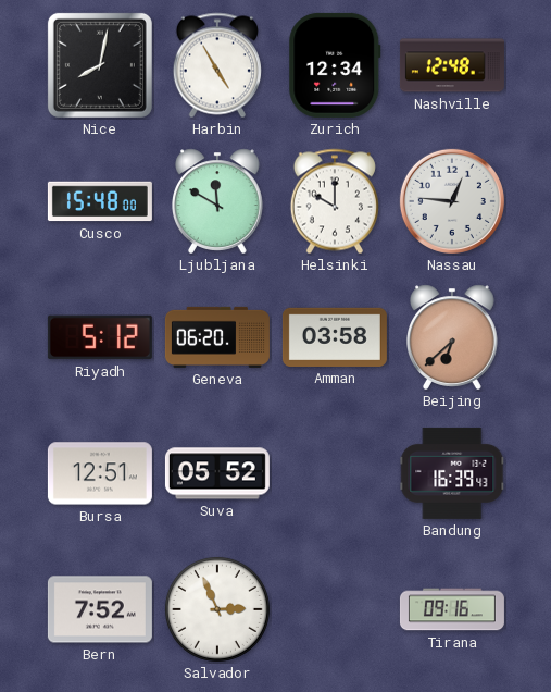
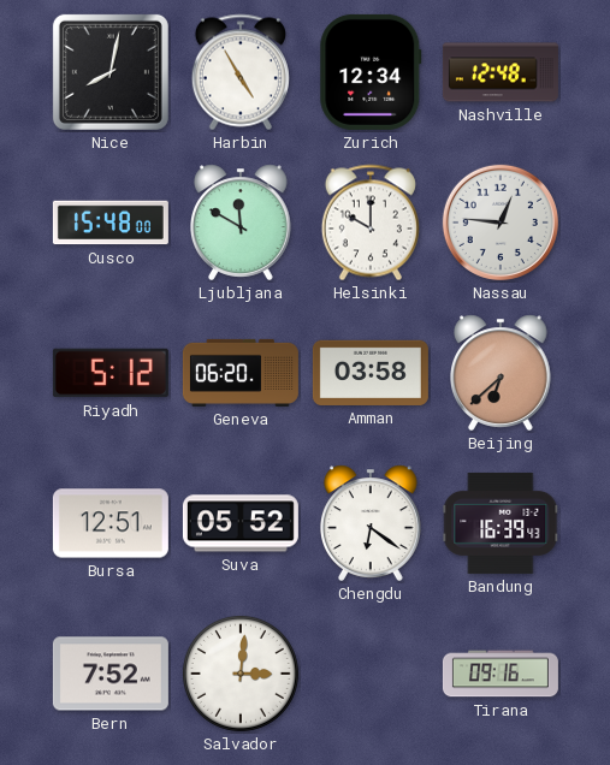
Chengdu: none -> 6:21 (372, 523)
Salvador: 2:56 -> 3:01 (241, 674)
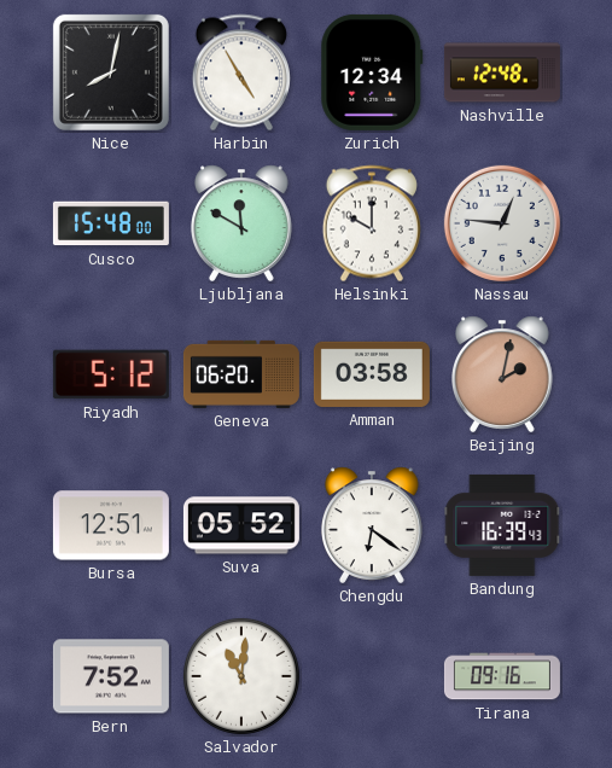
Beijing: 6:38 -> 2:02 (503, 374)
Salvador: 3:01 -> 11:01 (241, 676)
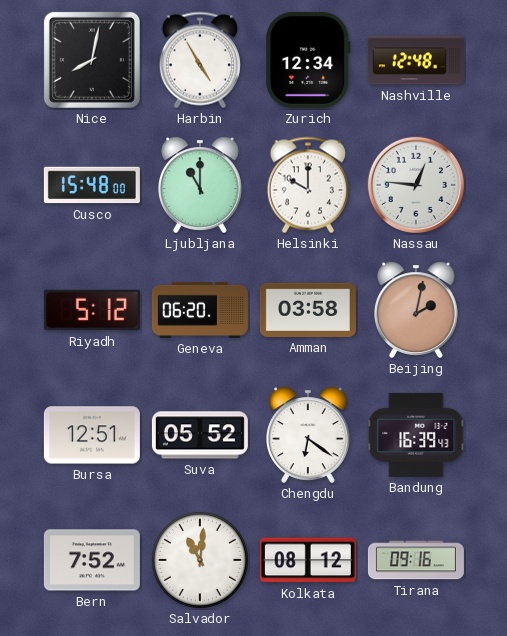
Ljubljana: 11:50 -> 11:00 (201, 185)
Kolkata: none -> 08:12 (308, 560)
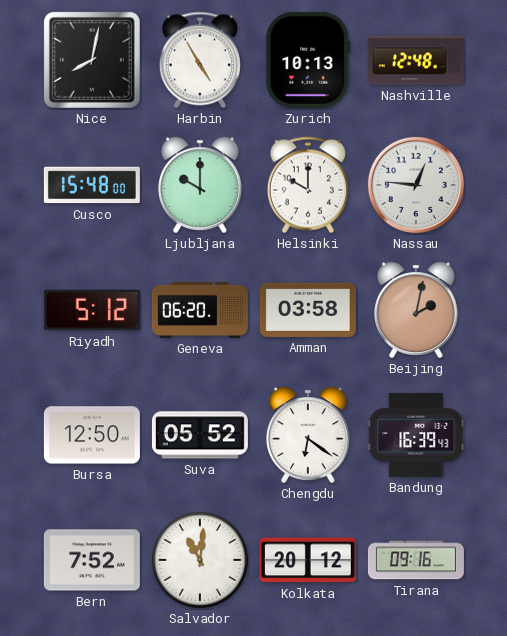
Zurich: 12:34 -> 10:13 (308, 60)
Ljubljana: 11:00 -> 10:00 (201, 185)
Bursa: 12:51 -> 12:50 (92, 435)
Kolkata: 08:12 -> 20:12 (308, 560)
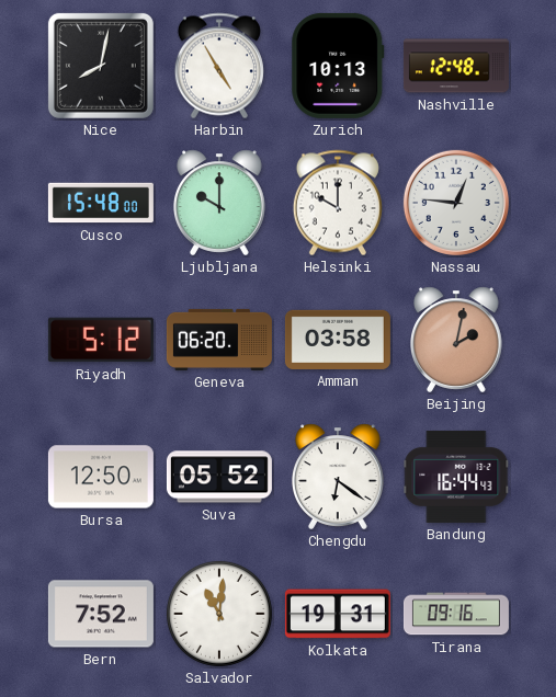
Bandung: 16:39 -> 16:44 (456, 477)
Kolkata: 20:12 -> 19:31 (338, 614)
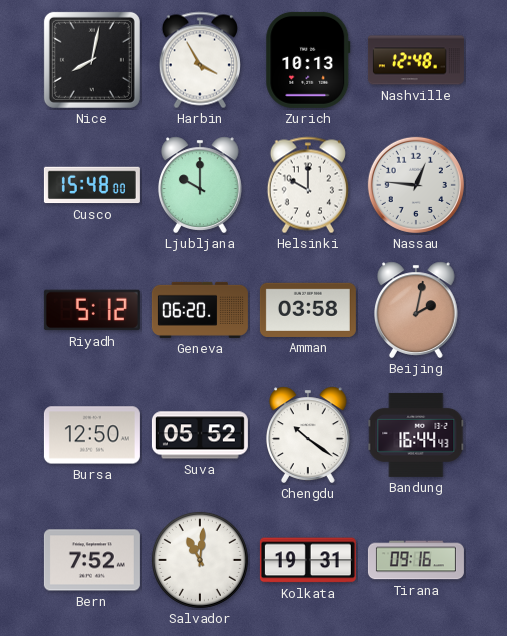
Harbin: 4:55 -> 3:55 (200, 60)
Chengdu: 6:21 -> 10:21 (309, 435)
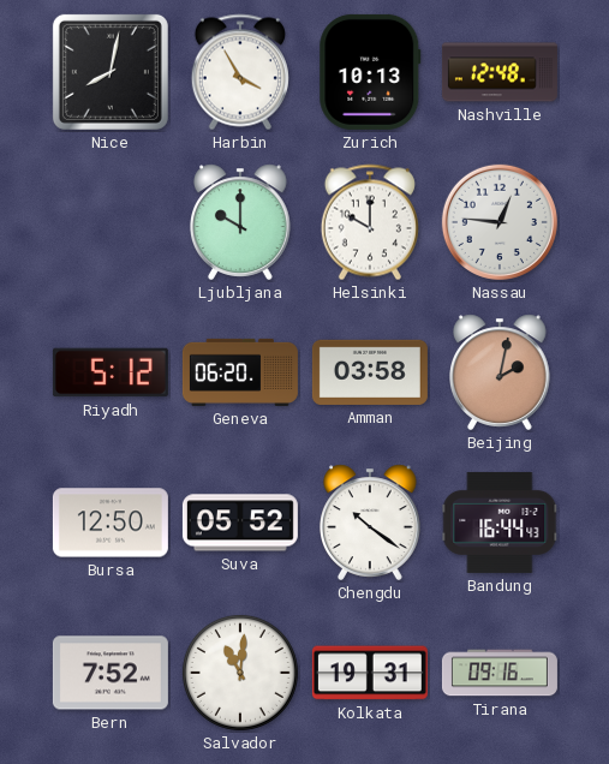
Cusco: 15:48 -> none (92, 185)
